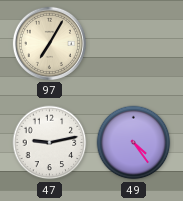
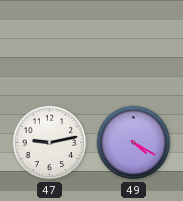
97: 7:05 -> none (49, 43)
49: 4:24 -> 4:20 (134, 143)
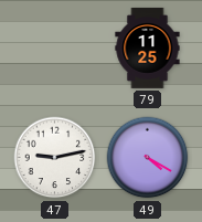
79: none -> 11:25 (148, 47)
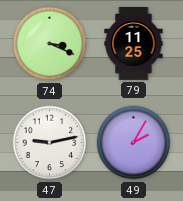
74: none -> 3:19 (50, 44)
49: 4:20 -> 2:05 (134, 143)
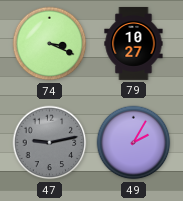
79: 11:25 -> 10:27 (134, 43)
47 dial: white -> grey (50, 143)
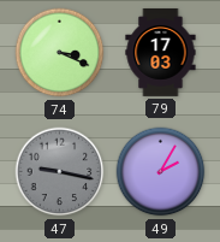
79: 10:27 -> 17:03 (161, 52)
47: 9:13 -> 9:17 (60, 172)
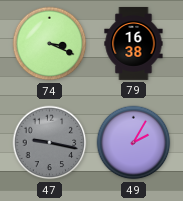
79: 17:03 -> 16:38 (134, 43)
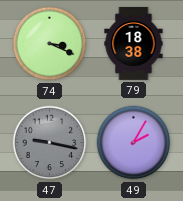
79: 16:38 -> 18:38 (134, 43)
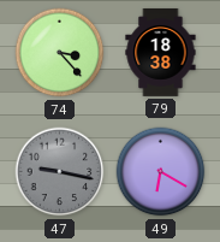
74: 3:19 -> 3:23 (60, 53)
49: 2:05 -> 6:20 (161, 172)
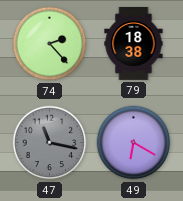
74: 3:23 -> 2:23 (50, 44)
47: 9:17 -> 11:17 (50, 143)
